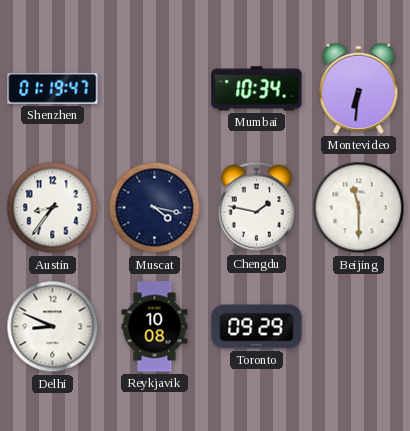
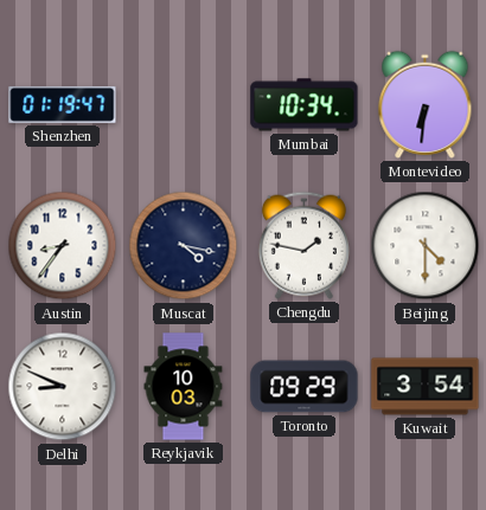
Beijing: 11:30 -> 4:30 (426, 246)
Reykjavik: 10:08 -> 10:03 (184, 387)
Kuwait: none -> 3:54 (426, 387)
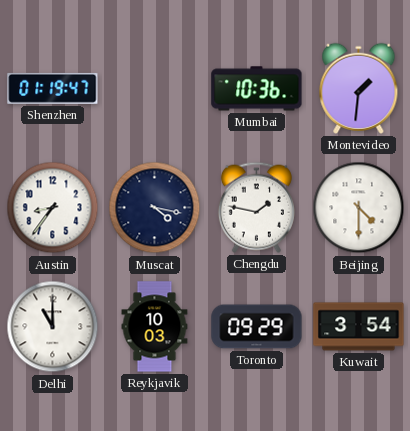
Mumbai: 10:34 -> 10:36 (257, 89)
Montevideo: 6:31 -> 1:31 (359, 88)
Delhi: 8:49 -> 11:00 (53, 327)
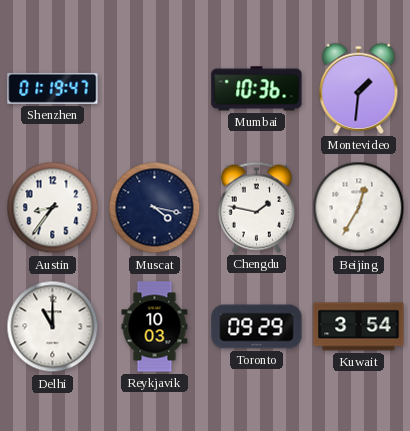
Beijing: 4:30 -> 12:35 (359, 208)
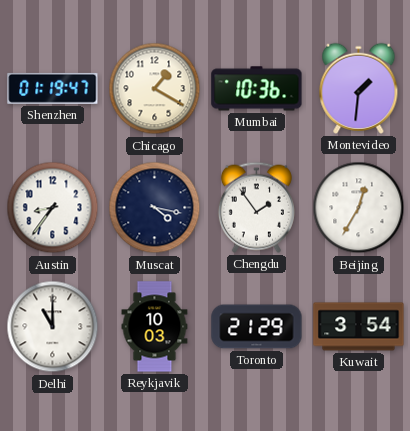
Chicago: none -> 1:20 (155, 89)
Chengdu: 1:47 -> 1:54 (256, 207)
Toronto: 09:29 -> 21:29 (257, 327)
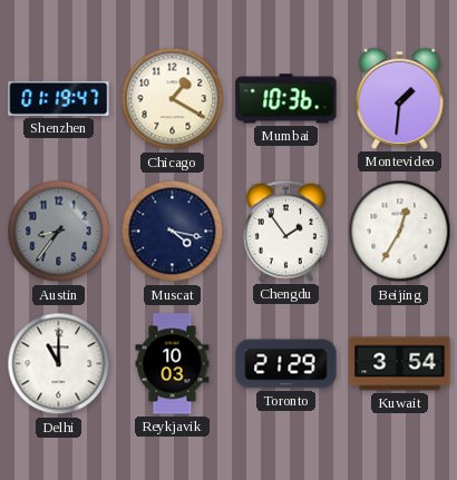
Austin dial: white -> grey (59, 232)
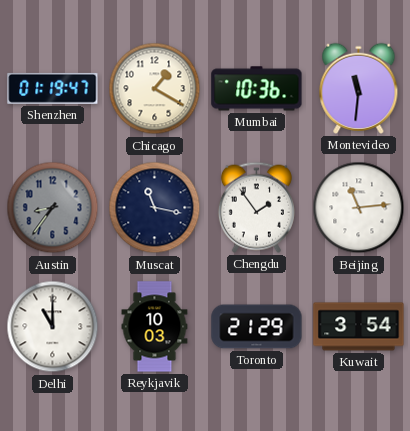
Montevideo: 1:31 -> 11:31 (359, 88)
Muscat: 4:17 -> 11:17 (155, 208)
Beijing: 12:35 -> 11:14 (359, 208)
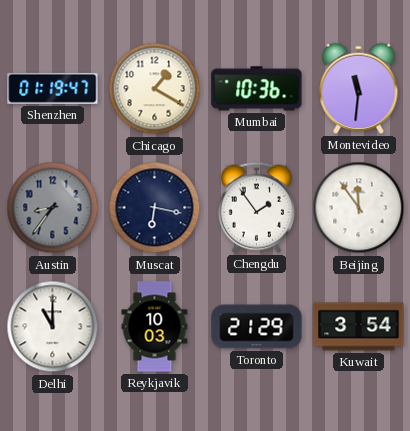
Muscat: 11:17 -> 6:17 (155, 208)
Beijing: 11:14 -> 11:54 (359, 208)
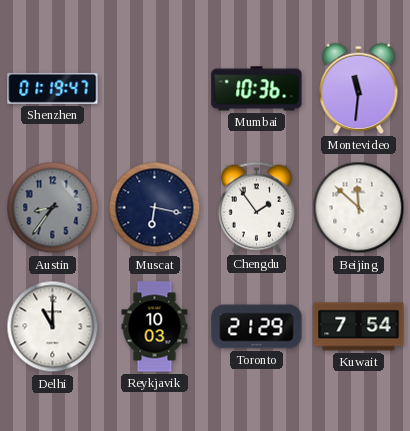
Chicago: 1:20 -> none (155, 89)
Beijing: 11:54 -> 11:52 (359, 208)
Kuwait: 3:54 -> 7:54 (359, 327)
